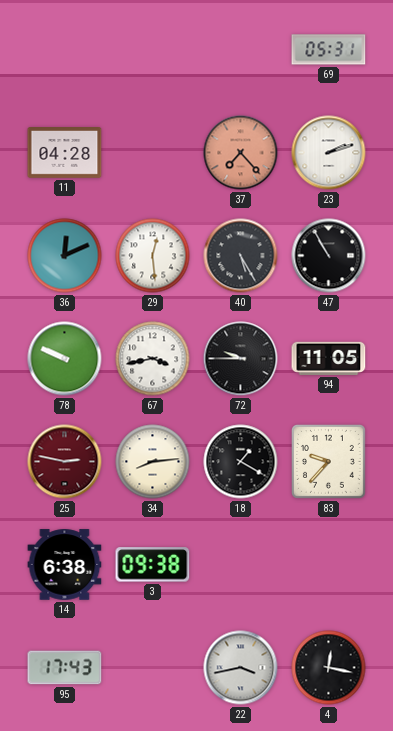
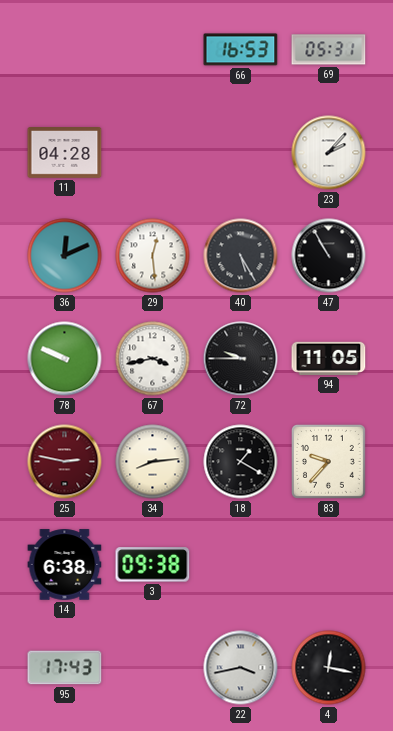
66: none -> 16:53 (241, 50)
37: 7:23 -> none (241, 153)
23: 2:12 -> 2:07 (329, 153)
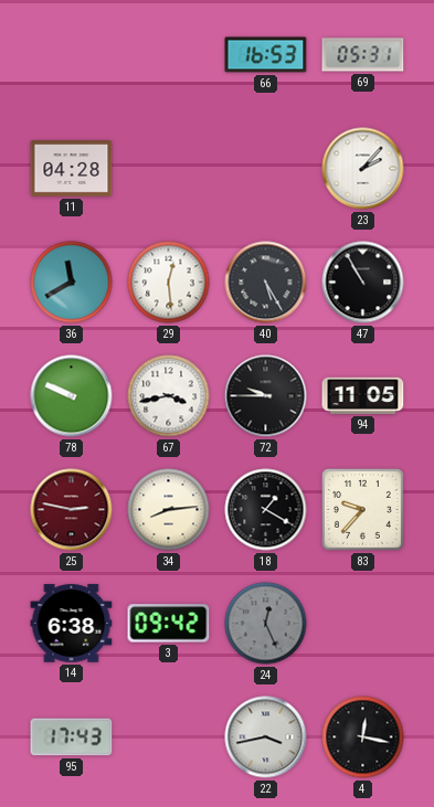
36: 12:11 -> 11:40 (72, 283)
3: 09:38 -> 09:42 (169, 624)
24: none -> 12:26 (266, 624)
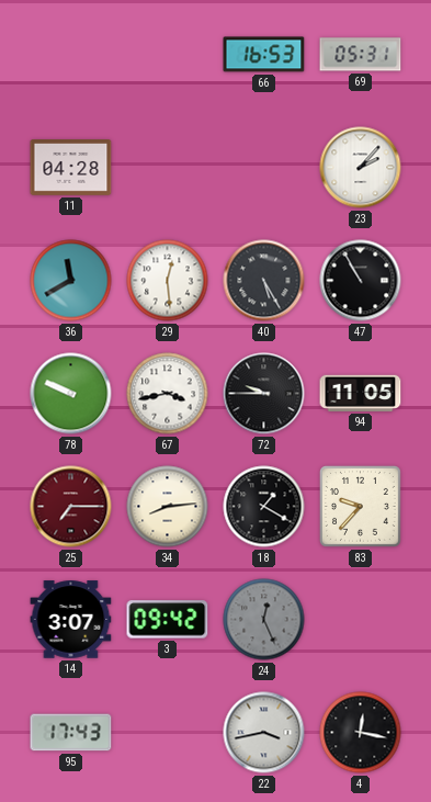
25: 2:47 -> 7:15 (71, 507)
14: 6:38 -> 3:07 (71, 620)
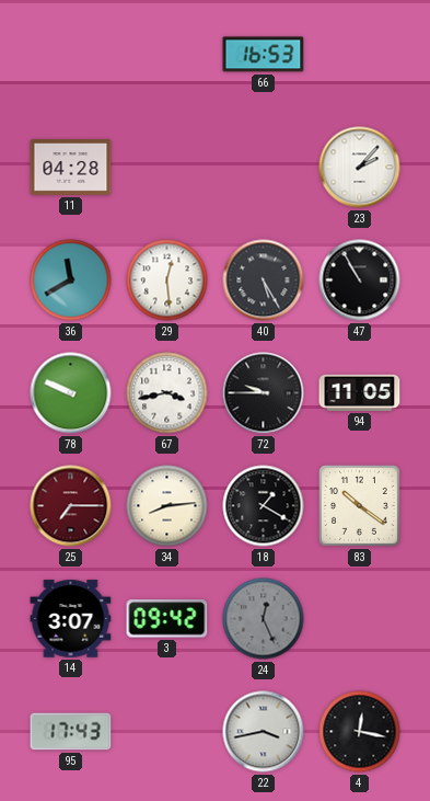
69: 05:31 -> none (361, 55)
83: 9:37 -> 10:21 (359, 505)
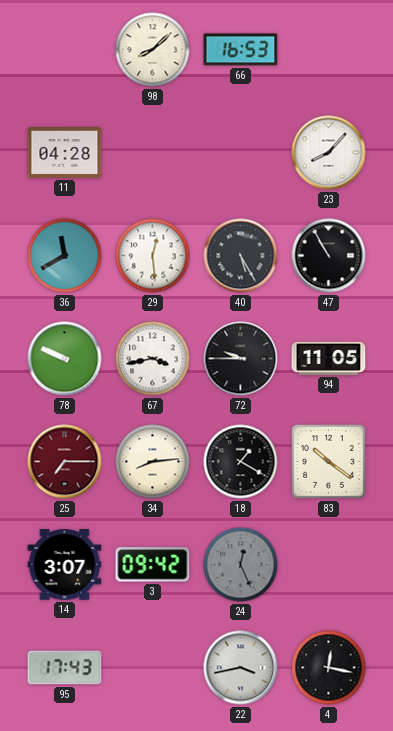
98: none -> 8:08 (153, 50)
23: 2:07 -> 8:07 (329, 153)
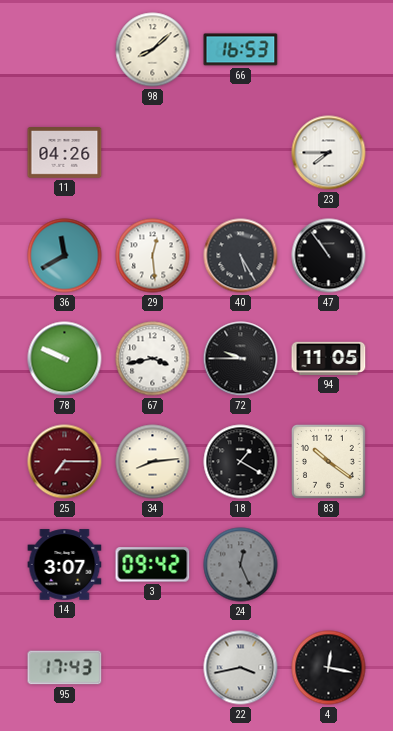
11: 04:28 -> 04:26 (65, 153)
23: 8:07 -> 7:45 (329, 153)
47: 10:55 -> 10:54 (329, 256)
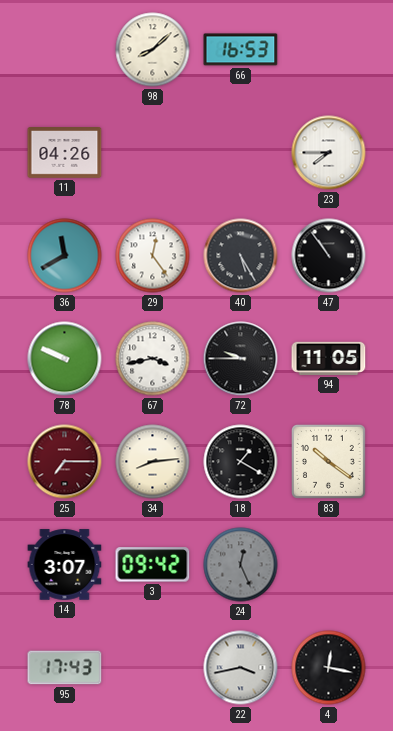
29: 12:29 -> 12:24 (153, 256)
